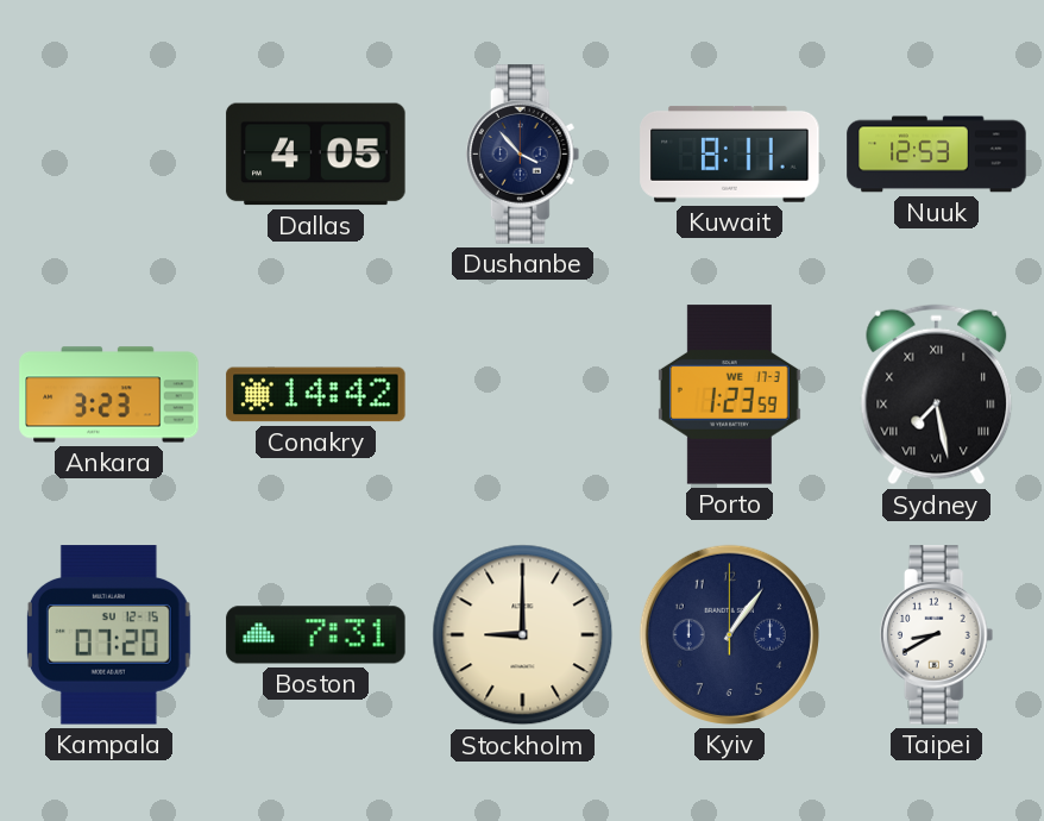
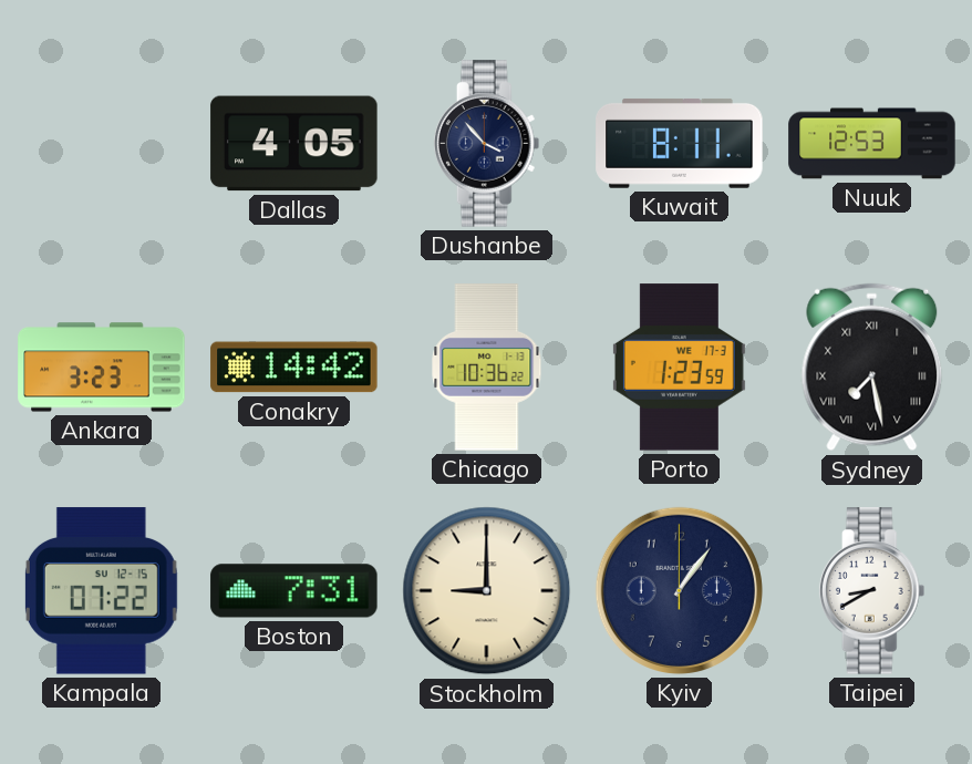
Chicago: none -> 10:36 (487, 368)
Kampala: 07:20 -> 07:22 (101, 591)
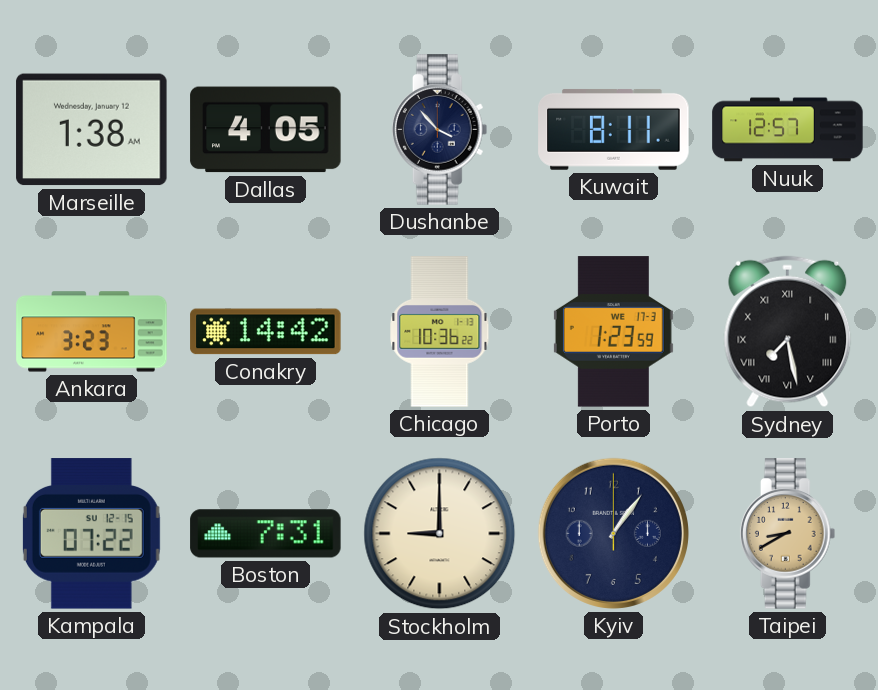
Marseille: none -> 1:38 (92, 130)
Nuuk: 12:53 -> 12:57 (788, 130)
Taipei dial: white -> champagne (788, 534)
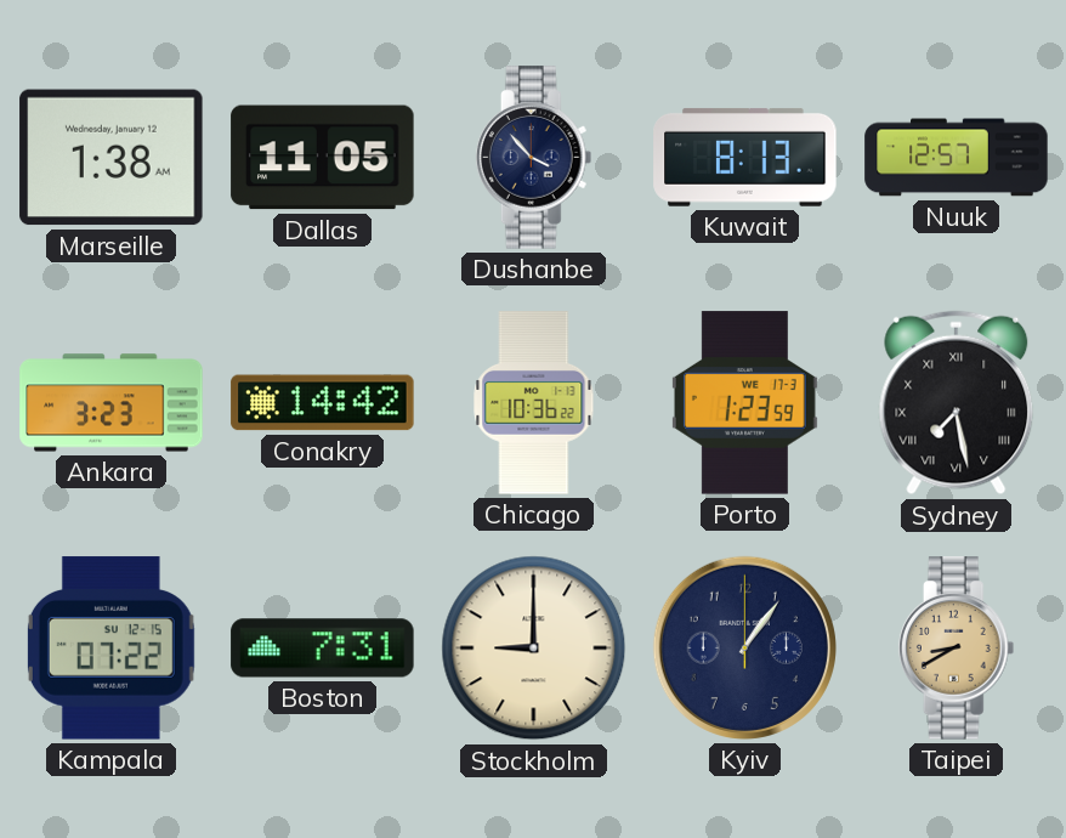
Dallas: 4:05 -> 11:05 (323, 158)
Kuwait: 8:11 -> 8:13 (745, 157)
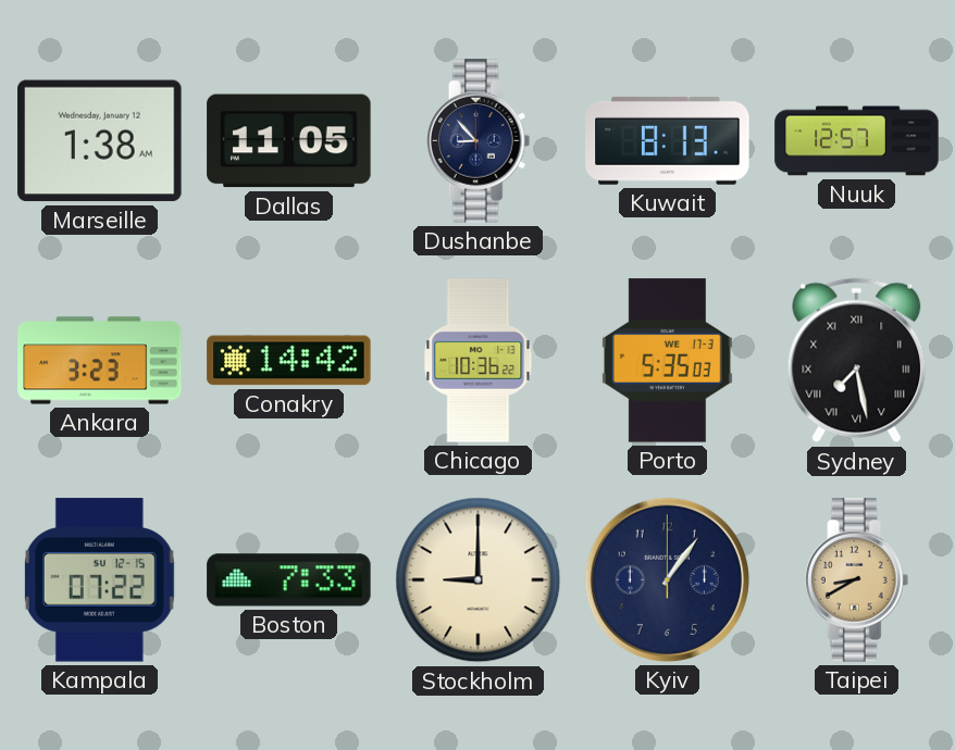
Dushanbe: 3:53 -> 8:53 (479, 141)
Porto: 1:23 -> 5:35 (667, 361)
Boston: 7:31 -> 7:33 (289, 580)
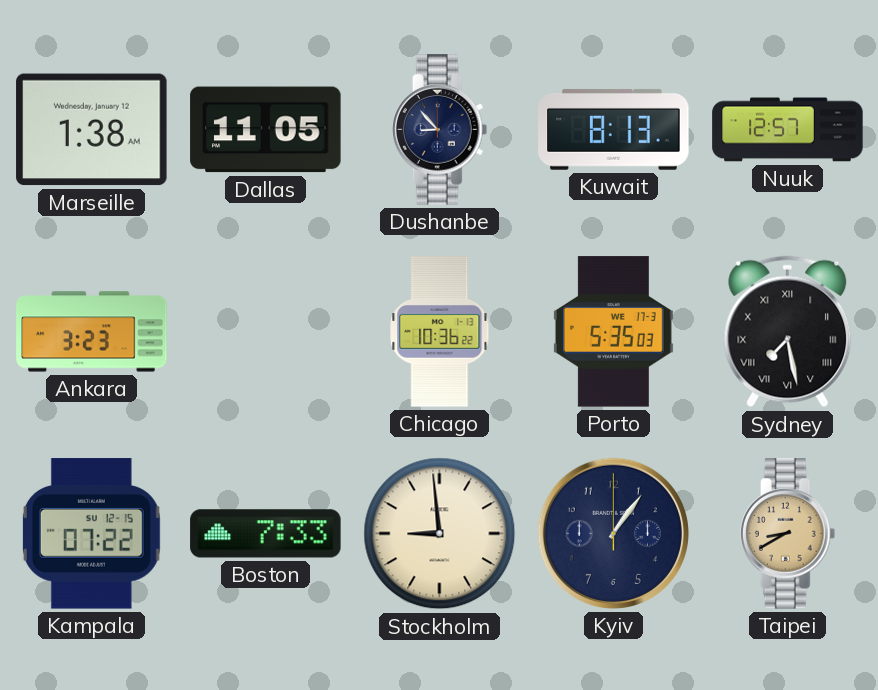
Conakry: 14:42 -> none (289, 361)
Stockholm: 9:00 -> 8:59 (440, 534)
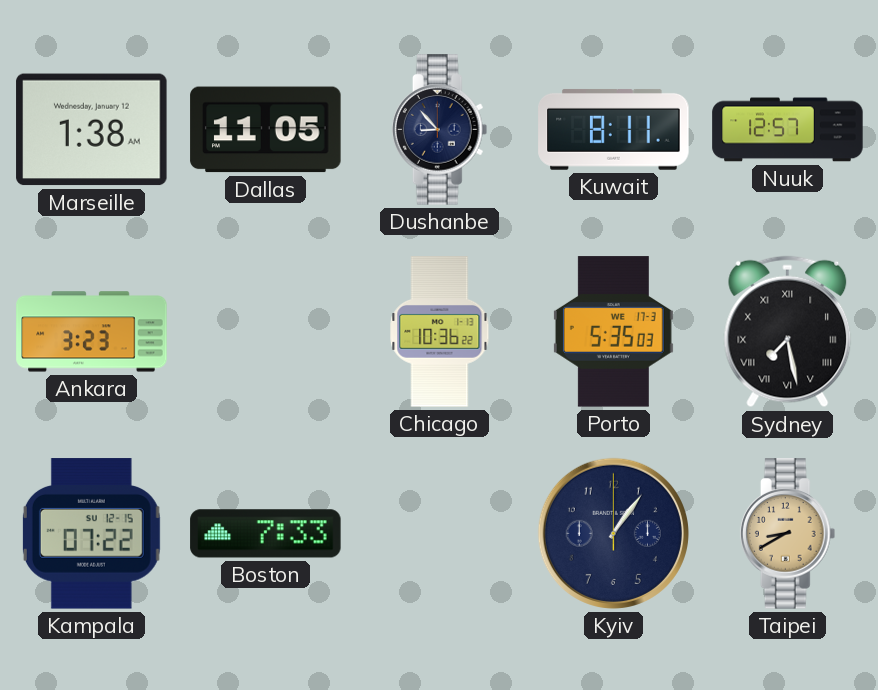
Kuwait: 8:13 -> 8:11 (614, 129)
Stockholm: 8:59 -> none (440, 534)
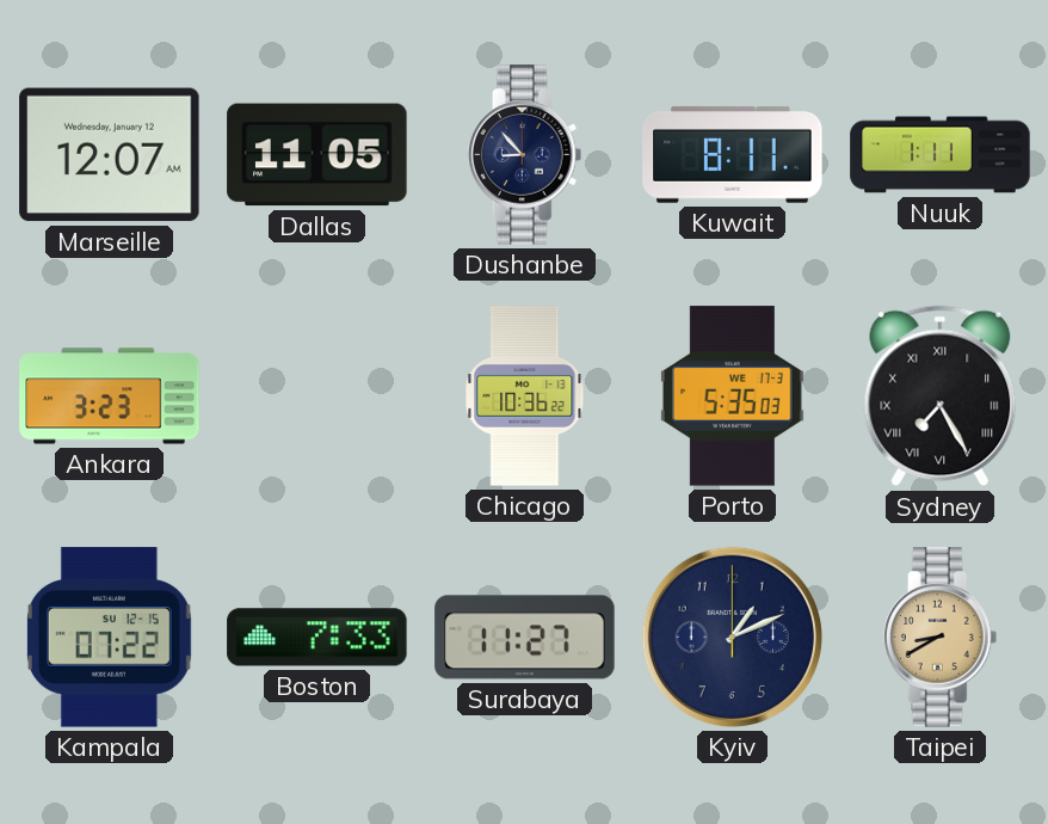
Marseille: 1:38 -> 12:07 (110, 155)
Nuuk: 12:57 -> 1:11 (941, 155)
Sydney: 7:28 -> 7:25 (941, 396)
Surabaya: none -> 11:27 (525, 638)
Kyiv: 1:06 -> 1:11 (732, 637)
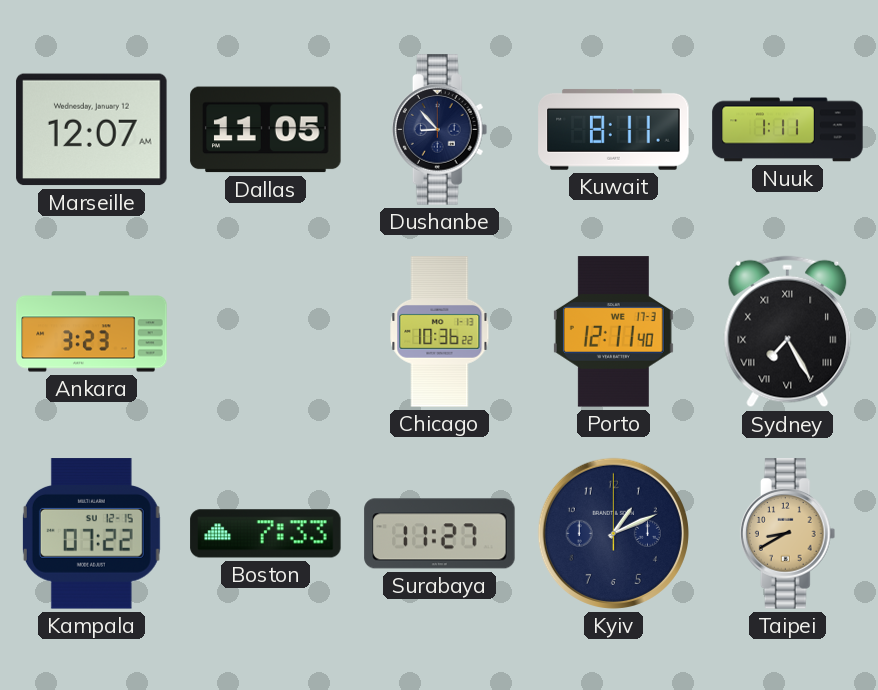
Porto: 5:35 -> 12:11 (613, 332)
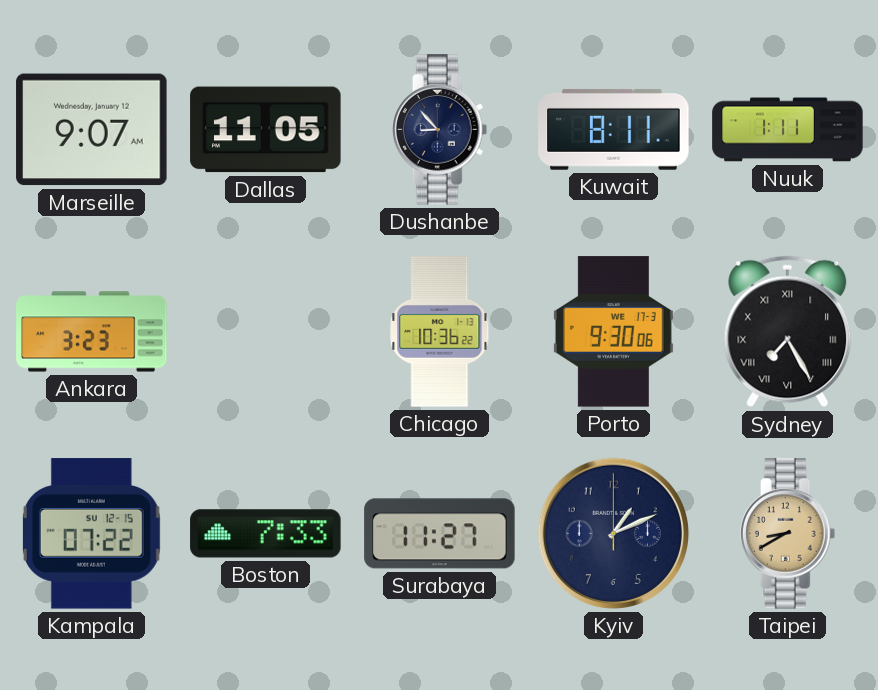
Marseille: 12:07 -> 9:07 (92, 130)
Porto: 12:11 -> 9:30 (613, 332)
